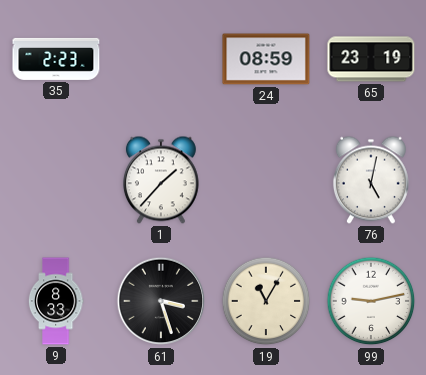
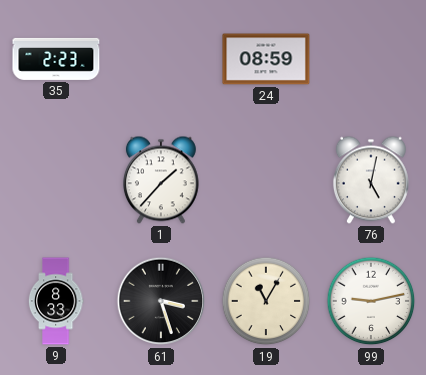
65: 23:19 -> none (371, 59)
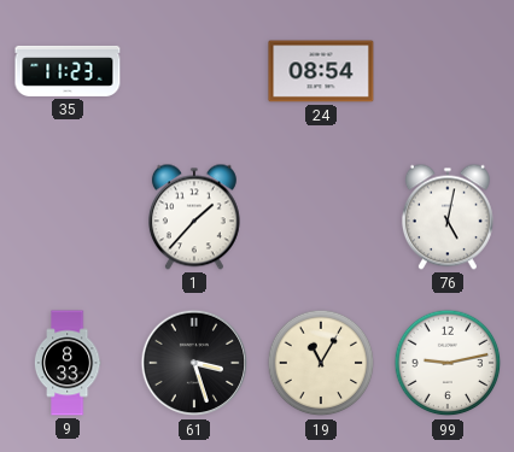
35: 2:23 -> 11:23 (68, 71)
24: 08:59 -> 08:54 (321, 71)
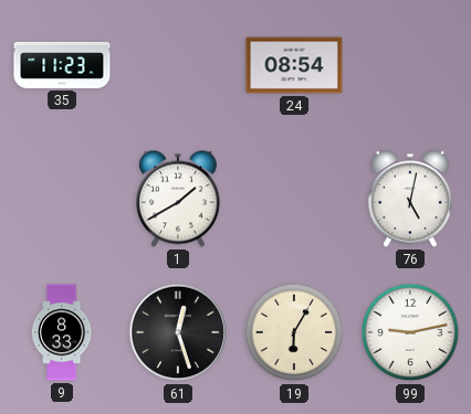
1: 1:37 -> 1:40 (178, 199)
61: 3:27 -> 12:27 (178, 332)
19: 11:05 -> 6:05 (294, 332)
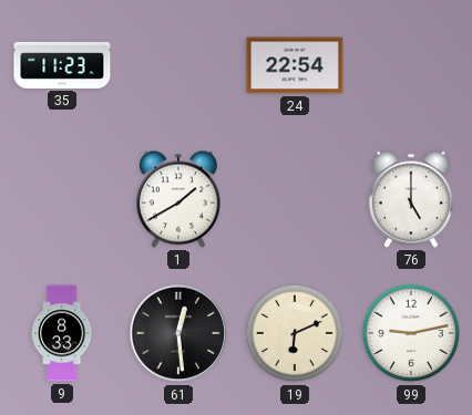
24: 08:54 -> 22:54 (295, 65)
76: 5:02 -> 5:00 (411, 199)
61: 12:27 -> 12:29 (178, 333)
19: 6:05 -> 6:11 (295, 333)
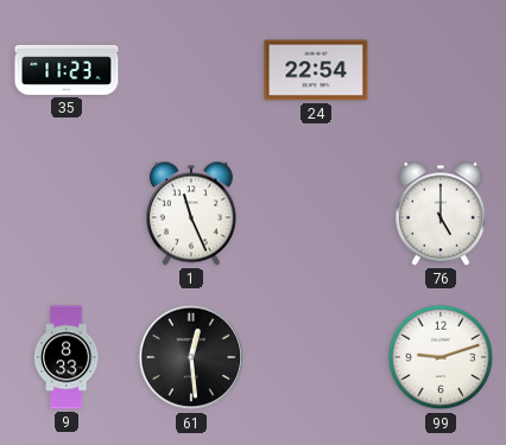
1: 1:40 -> 11:26 (191, 214)
19: 6:11 -> none (295, 333)
99: 9:13 -> 9:12 (441, 357)
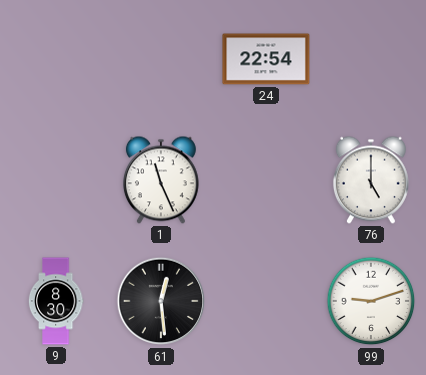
35: 11:23 -> none (67, 70)
9: 8:33 -> 8:30 (56, 301)
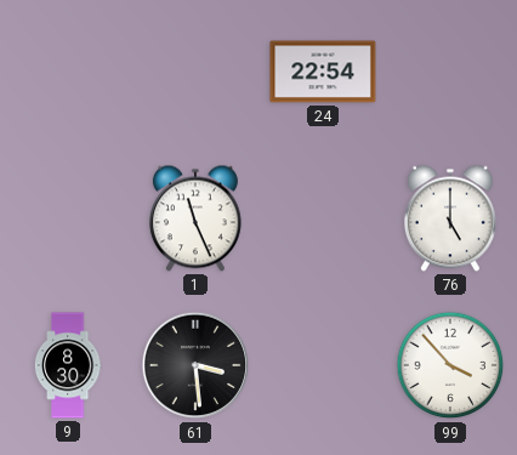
61: 12:29 -> 3:29 (195, 365)
99: 9:12 -> 3:53 (450, 365)
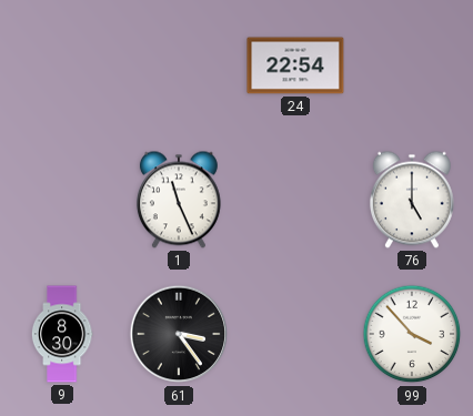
61: 3:29 -> 3:24 (179, 334)
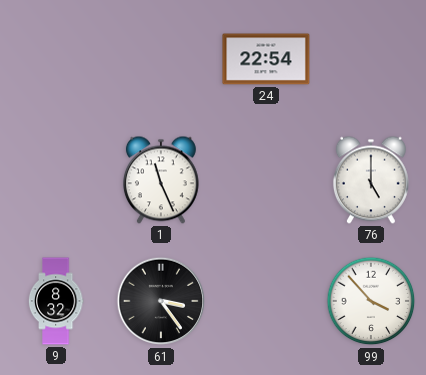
9: 8:30 -> 8:32 (56, 301)
